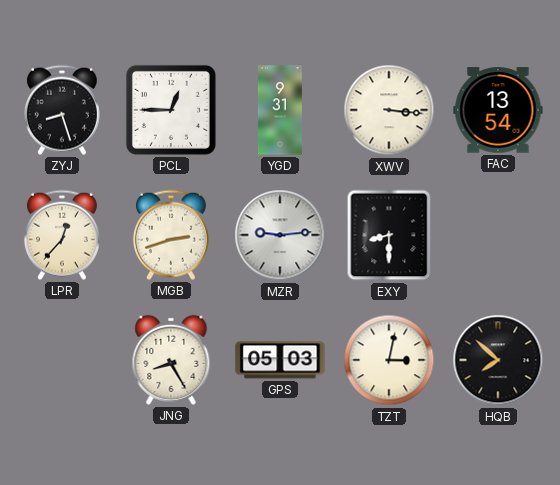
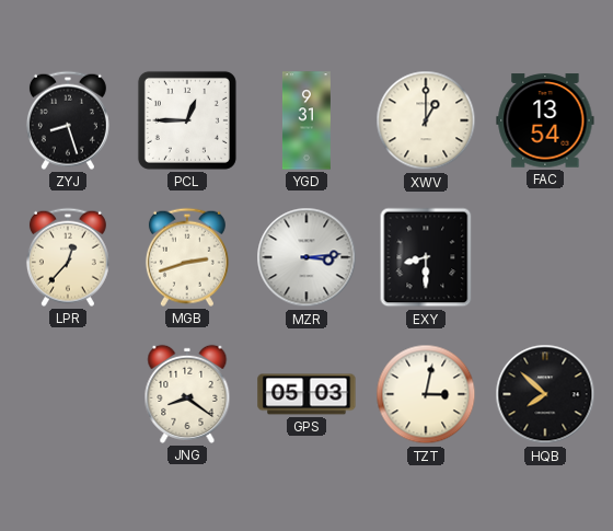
XWV: 3:16 -> 1:00 (426, 120)
MZR: 9:14 -> 3:14 (307, 257)
JNG: 8:25 -> 8:21 (187, 394)
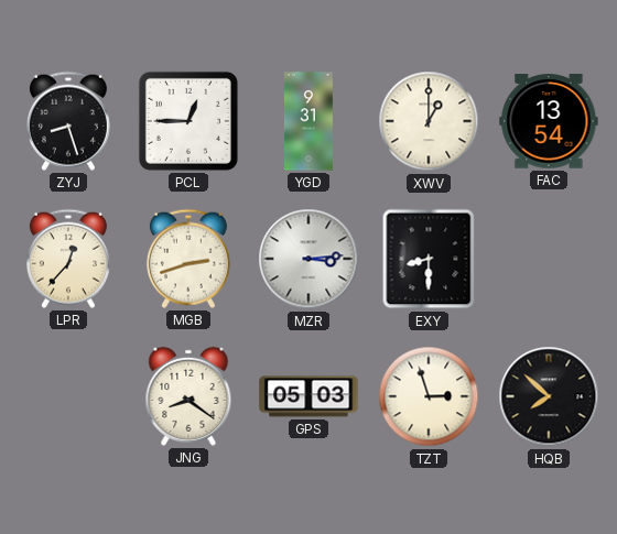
TZT: 3:02 -> 2:57 (429, 396)
